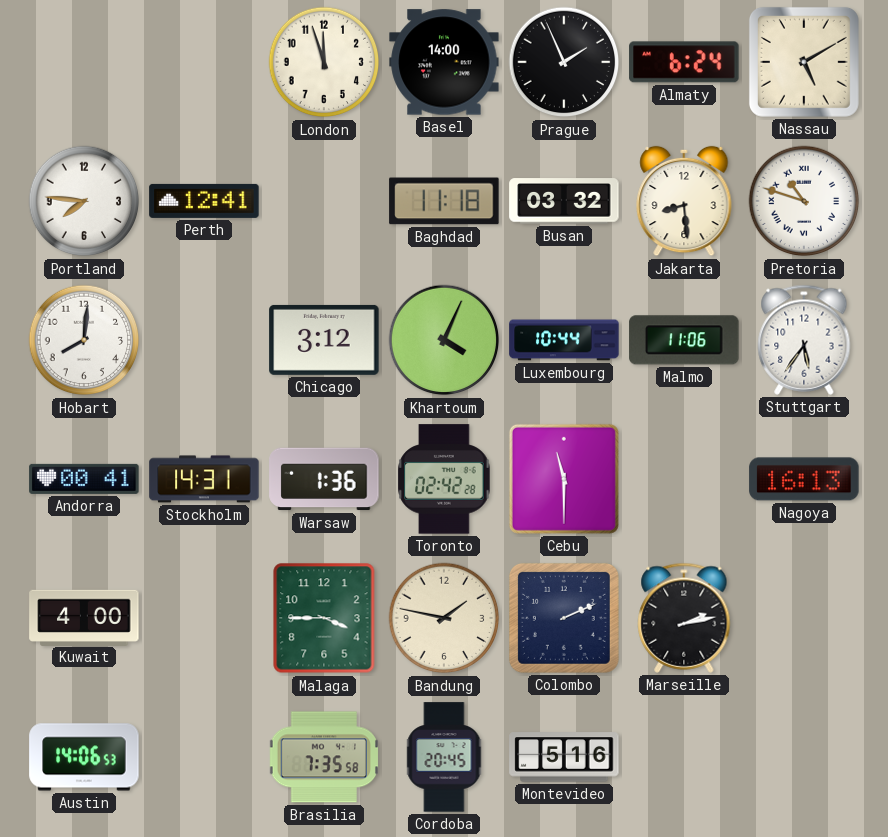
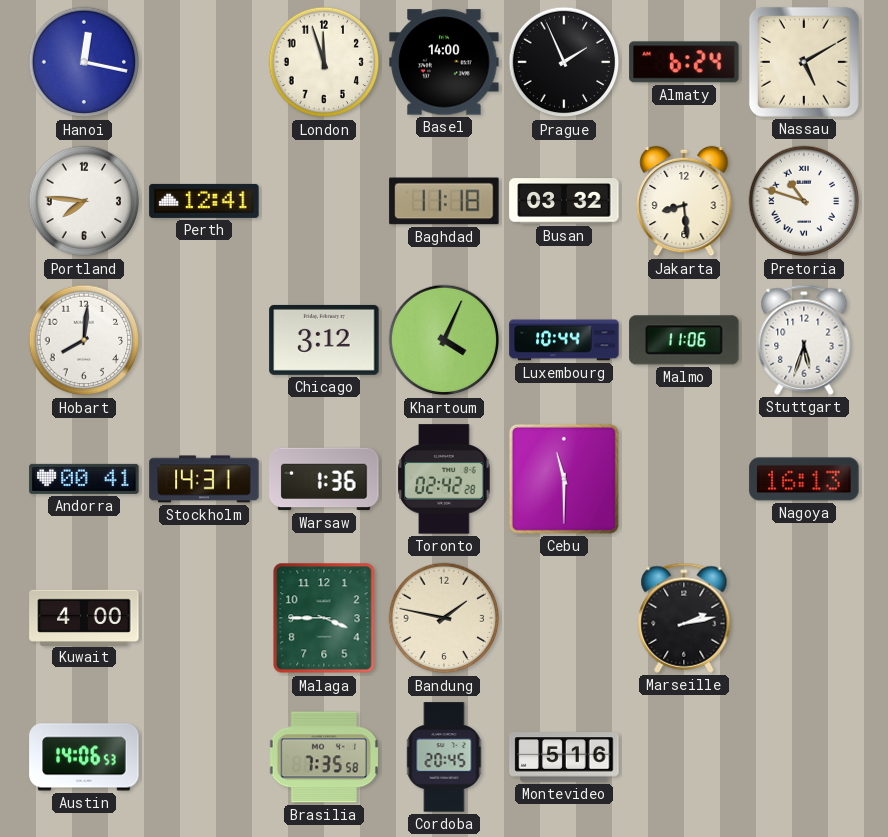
Hanoi: none -> 12:17 (84, 62)
Stuttgart: 5:36 -> 5:33 (804, 340)
Colombo: 2:11 -> none (564, 618)
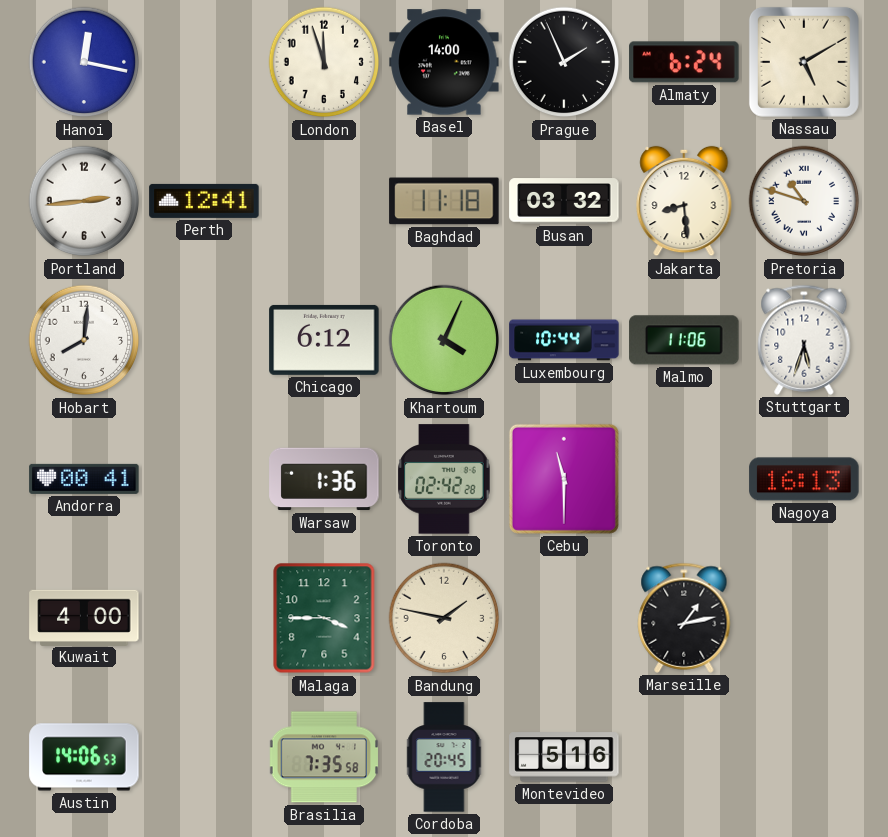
Portland: 7:46 -> 2:44 (84, 201)
Chicago: 3:12 -> 6:12 (324, 340)
Stockholm: 14:31 -> none (204, 479)
Marseille: 2:13 -> 1:13 (684, 618)
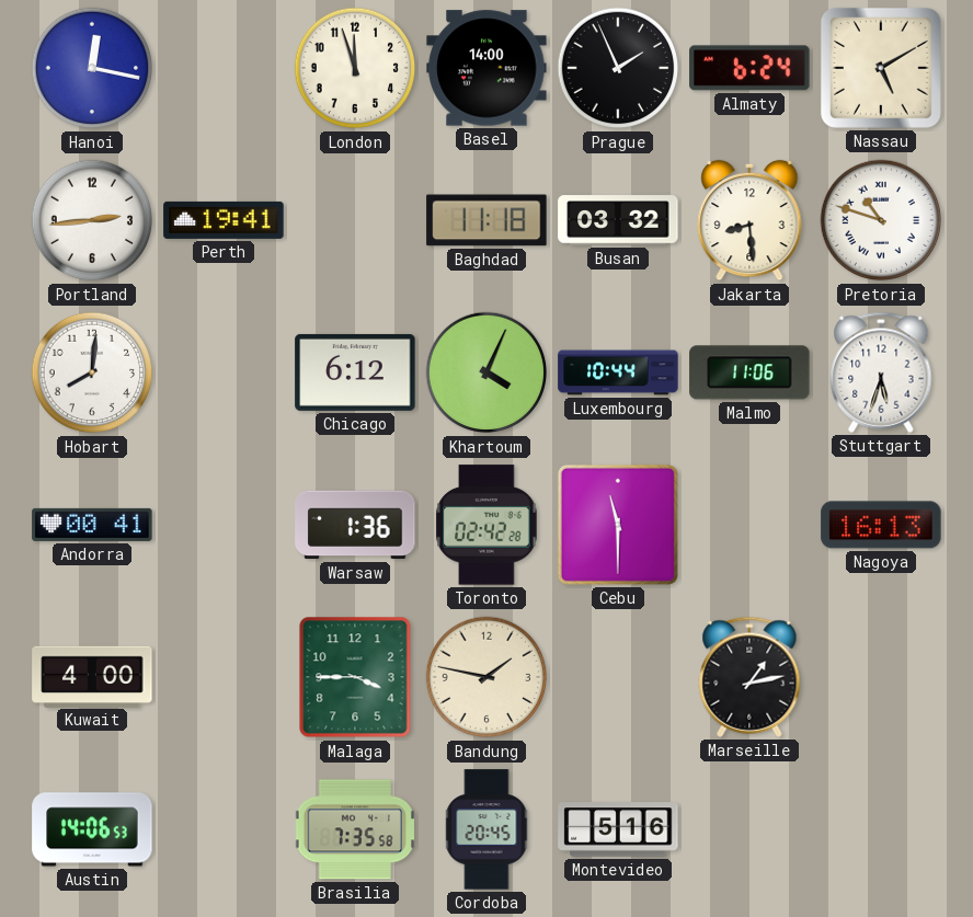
Perth: 12:41 -> 19:41 (224, 220)
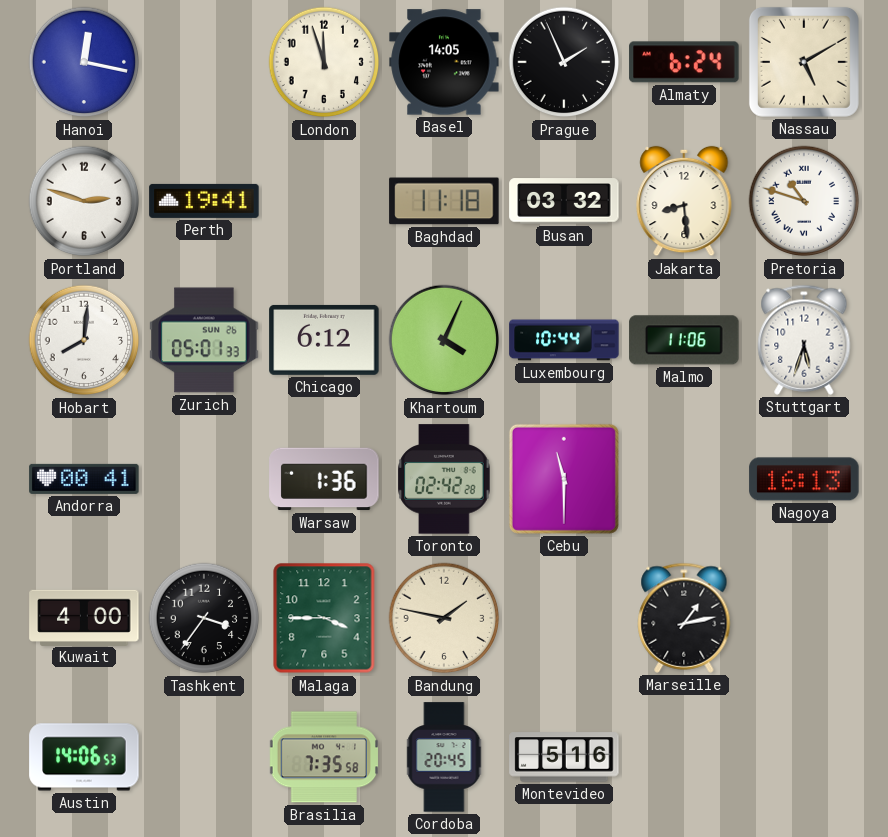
Basel: 14:00 -> 14:05 (444, 62)
Portland: 2:44 -> 2:48 (84, 201)
Zurich: none -> 05:01 (204, 340)
Tashkent: none -> 3:36 (204, 618)
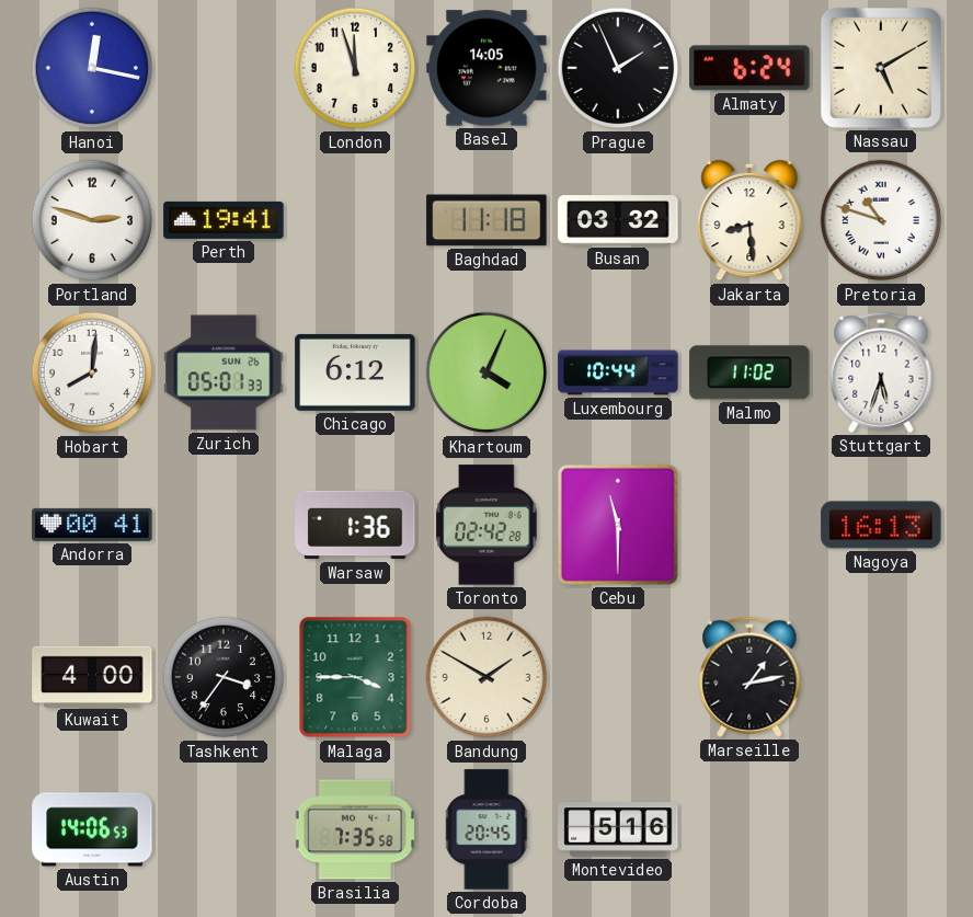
Malmo: 11:06 -> 11:02 (749, 372)
Bandung: 1:47 -> 1:50 (486, 677)
